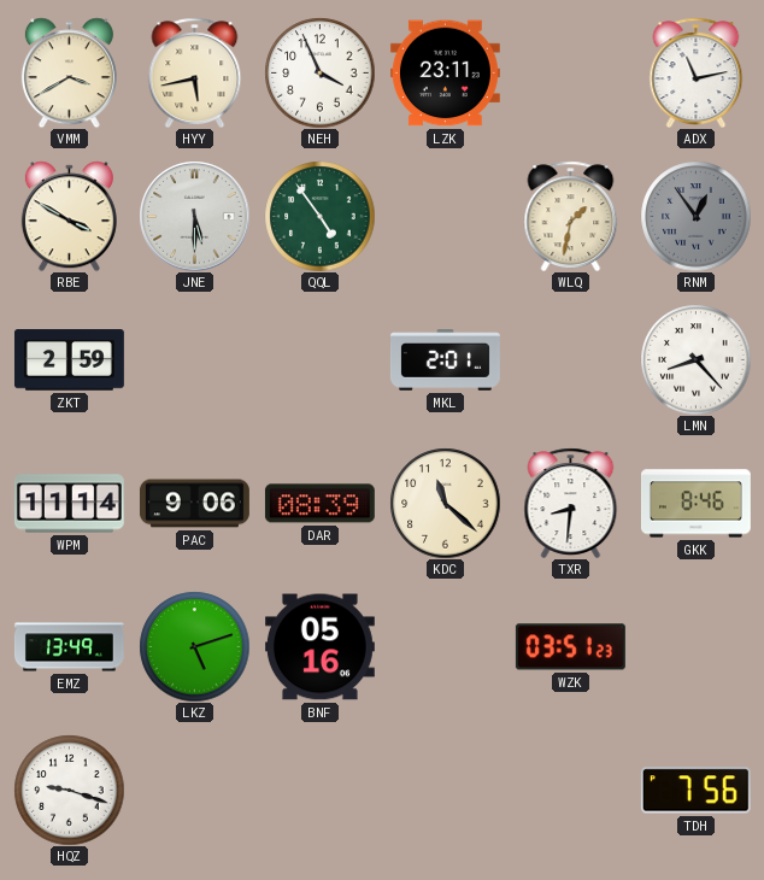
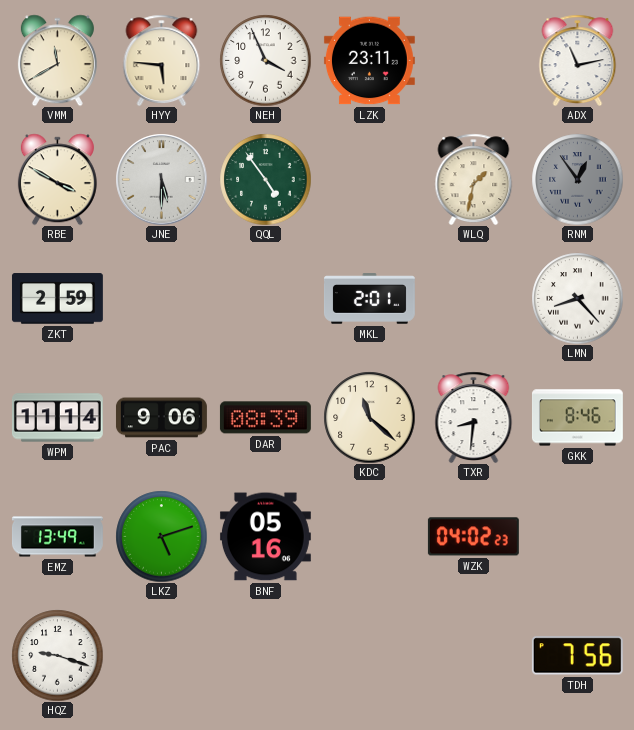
VMM: 3:40 -> 11:40 (57, 60)
HYY: 5:43 -> 5:46 (162, 60)
WZK: 03:51 -> 04:02 (473, 537)
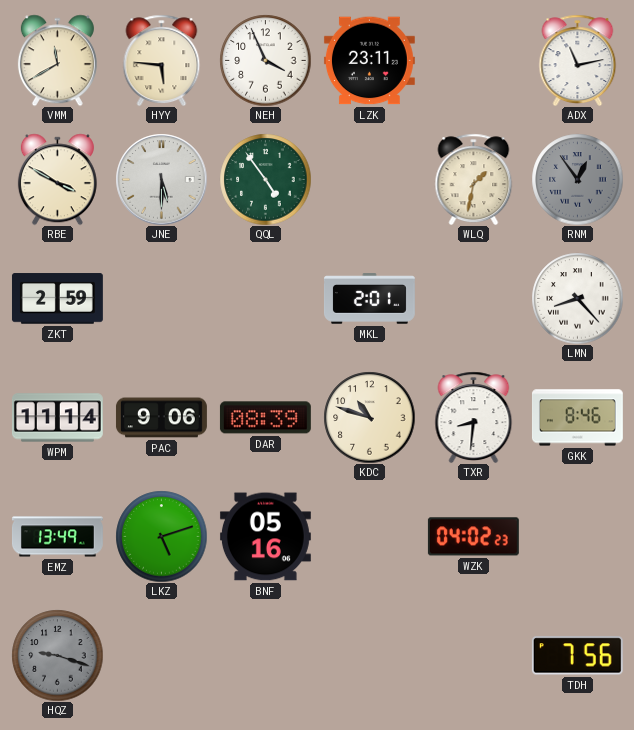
KDC: 11:22 -> 10:48 (369, 417)
HQZ dial: white -> grey (57, 655)
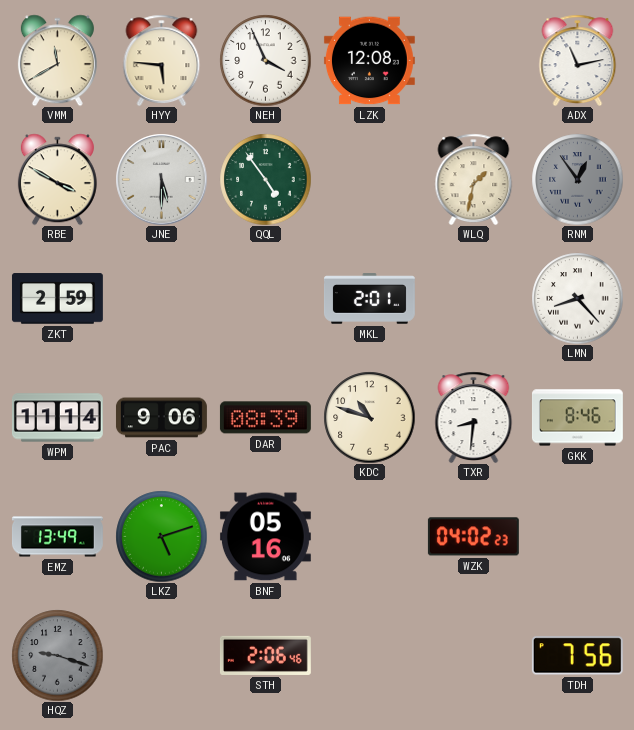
LZK: 23:11 -> 12:08 (369, 61)
STH: none -> 2:06 (265, 655)
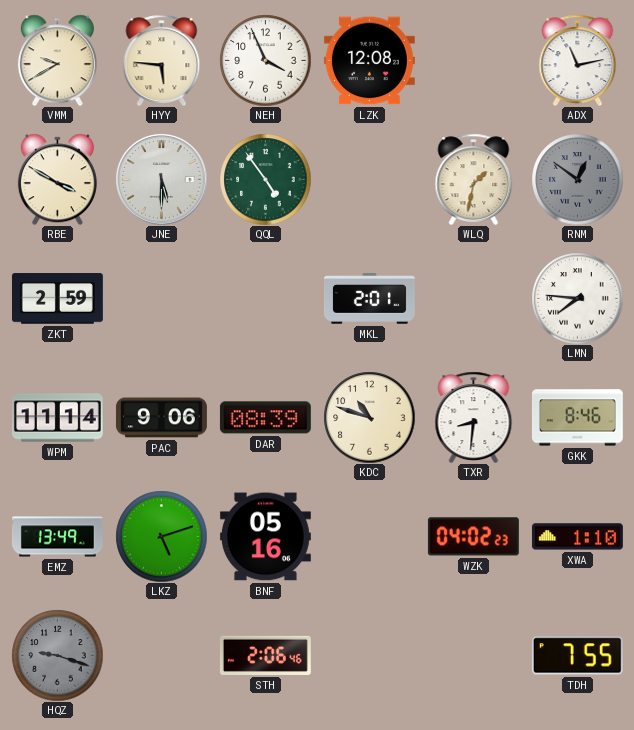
VMM: 11:40 -> 9:40 (57, 60)
RNM: 12:54 -> 12:51 (577, 179)
LMN: 8:23 -> 7:46 (577, 298)
XWA: none -> 1:10 (577, 537)
TDH: 7:56 -> 7:55 (577, 656)
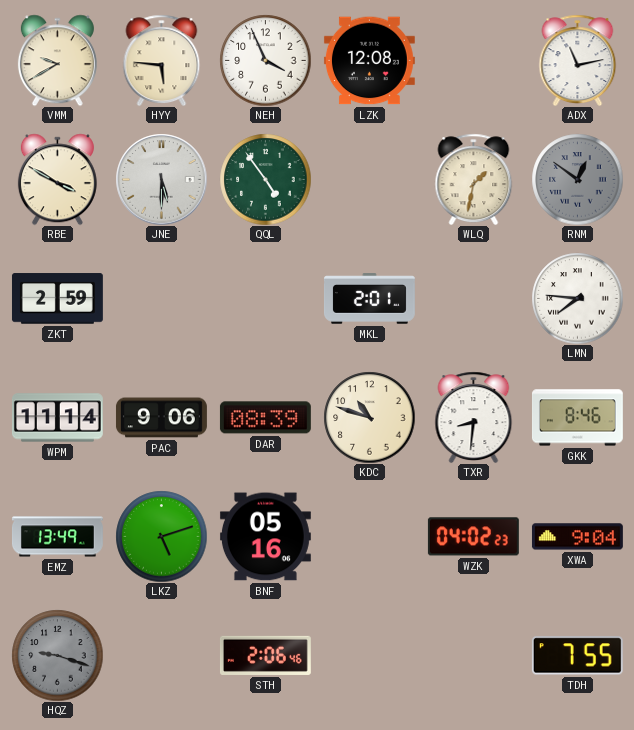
XWA: 1:10 -> 9:04 (577, 537)
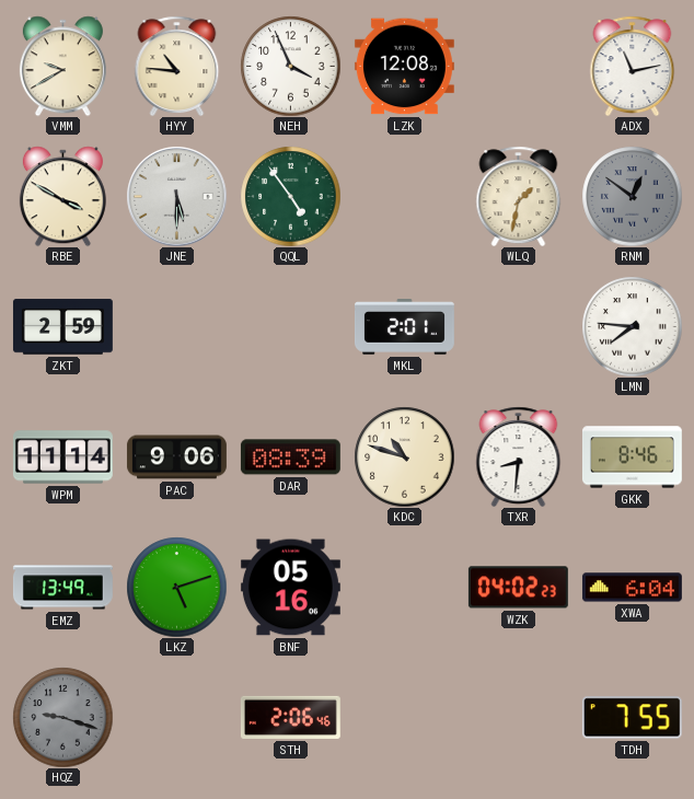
HYY: 5:46 -> 10:46 (177, 66)
XWA: 9:04 -> 6:04 (632, 588)
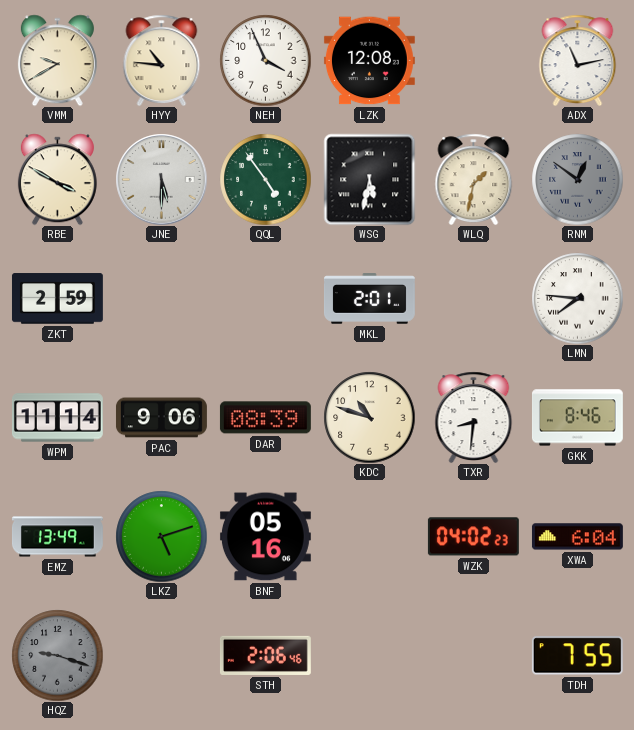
WSG: none -> 5:32 (369, 179)
